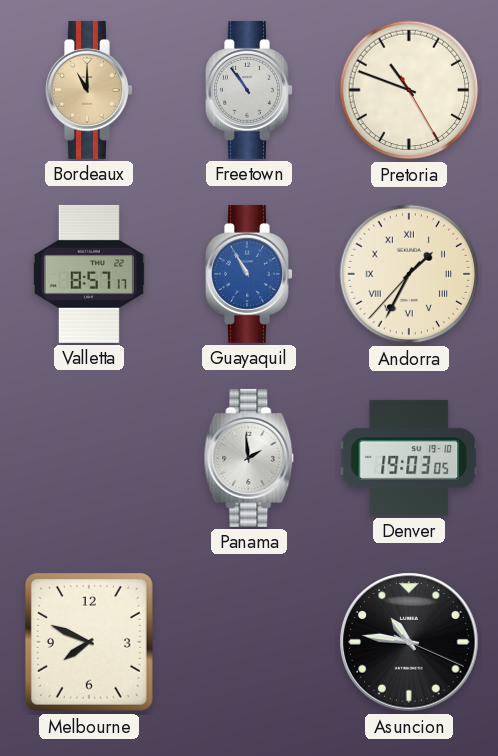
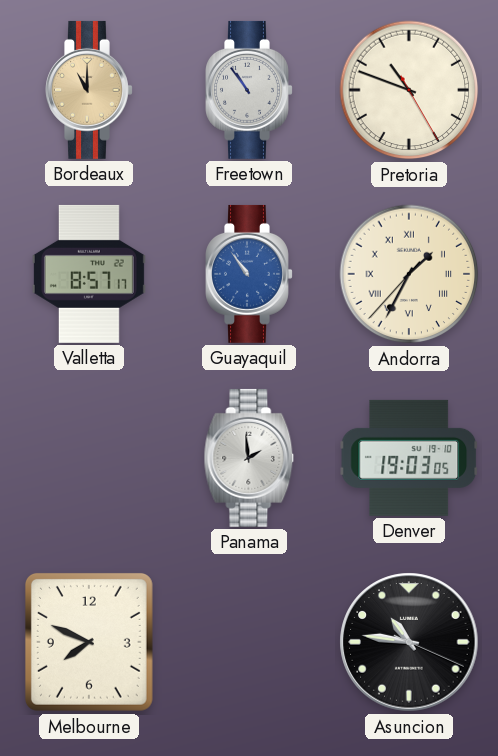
Guayaquil: 10:55 -> 10:54 (249, 274)
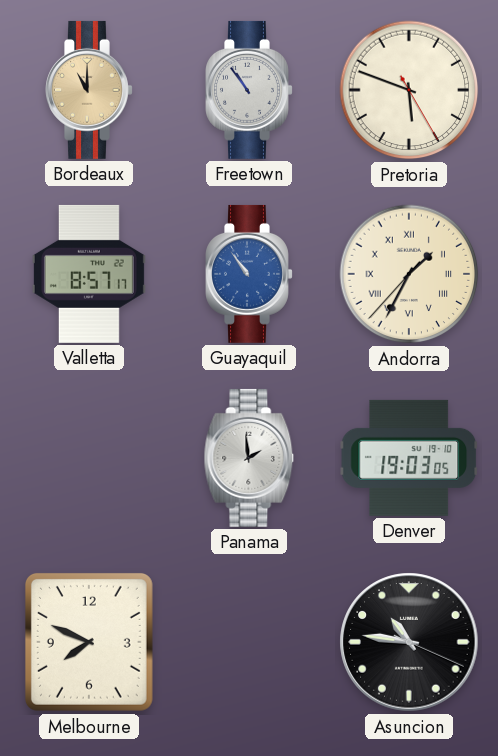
Pretoria: 10:48 -> 5:48 (409, 90)
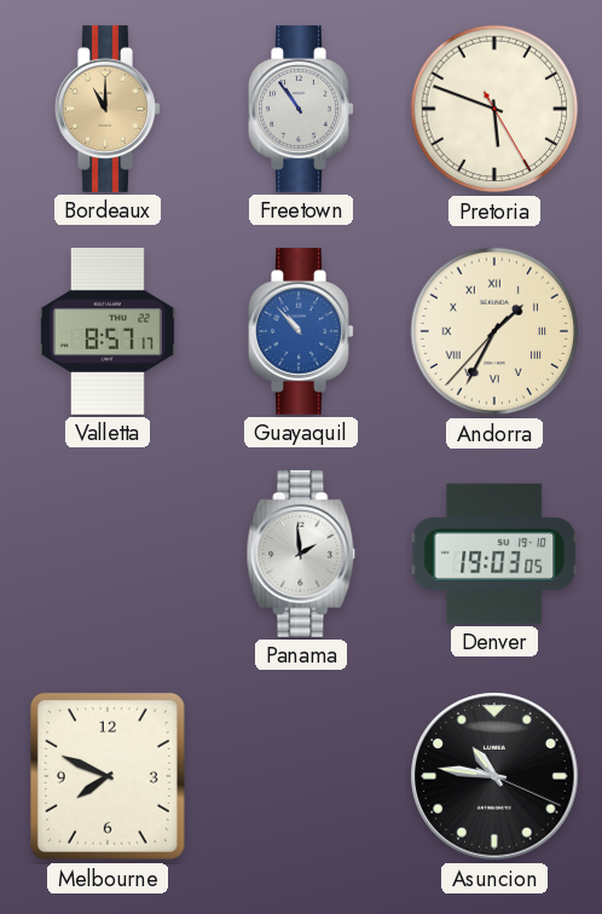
Guayaquil: 10:54 -> 10:53 (301, 331)
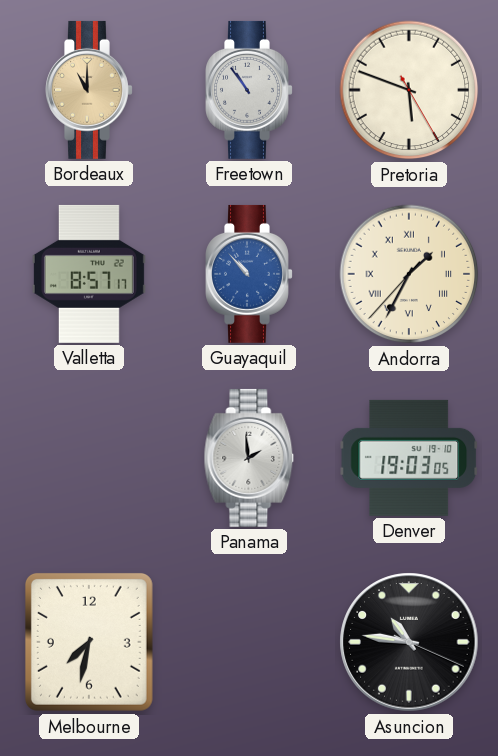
Melbourne: 7:49 -> 7:32 (89, 642)
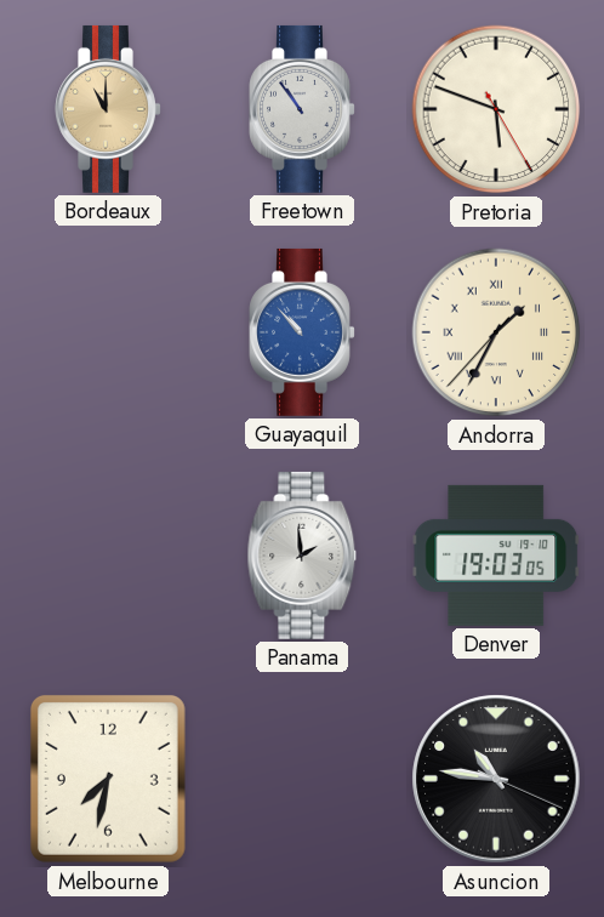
Valletta: 8:57 -> none (89, 274)
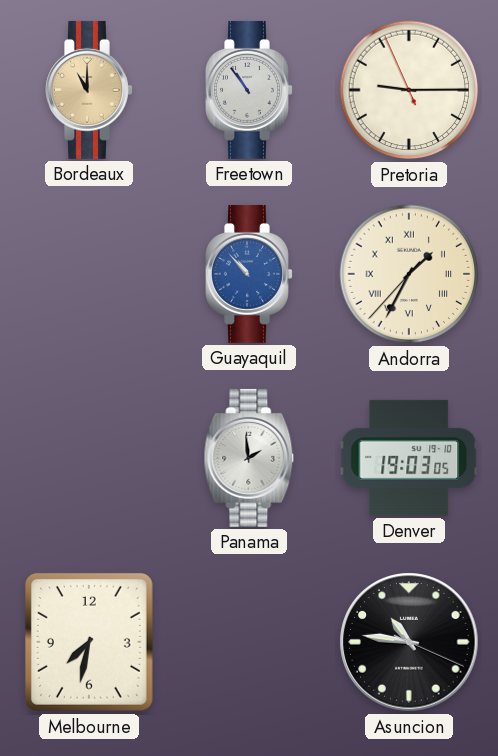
Pretoria: 5:48 -> 9:14 (409, 90)
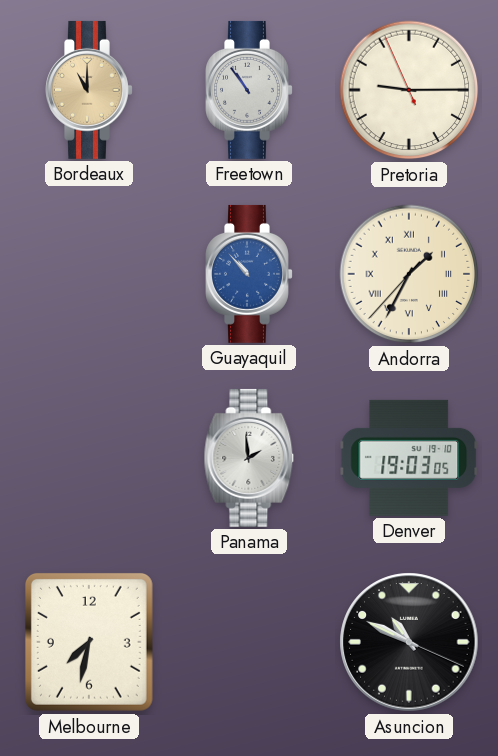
Asuncion: 10:46 -> 10:49 (409, 642)
